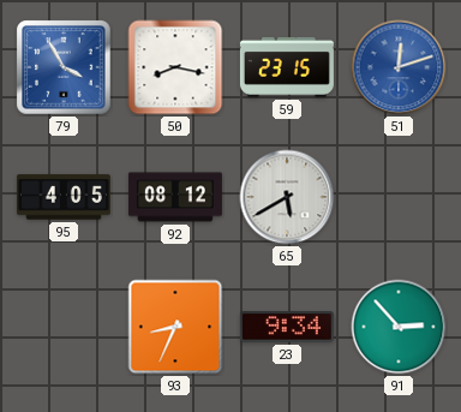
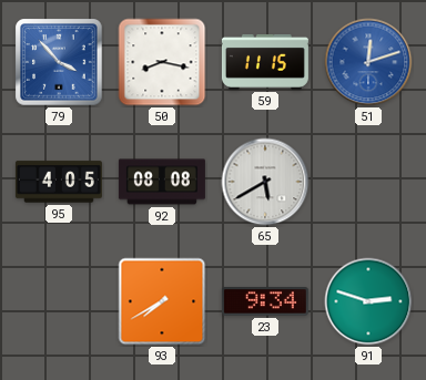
79: 3:55 -> 3:53 (59, 62)
59: 23:15 -> 11:15 (265, 62)
92: 08:12 -> 08:08 (162, 182)
93: 8:34 -> 7:40 (162, 301)
91: 2:53 -> 2:48 (368, 301)
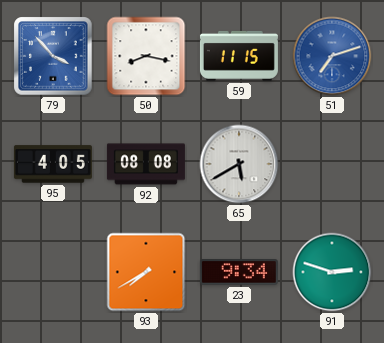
51: 12:12 -> 7:12 (332, 56)
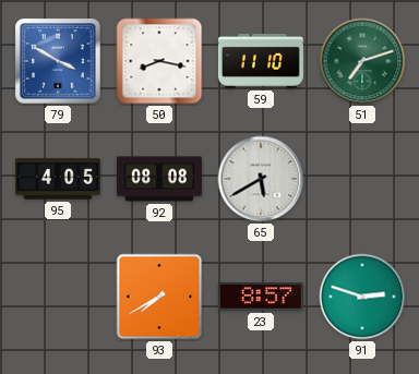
79: 3:53 -> 3:50 (58, 61)
59: 11:15 -> 11:10 (261, 61)
51 dial: blue -> green (362, 61)
23: 9:34 -> 8:57 (261, 297)
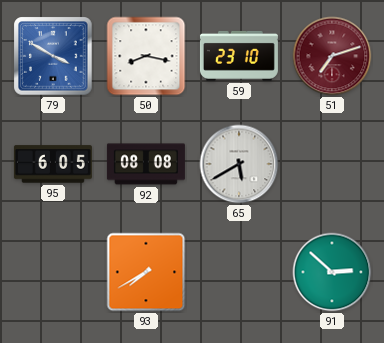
59: 11:10 -> 23:10 (239, 56)
51 dial: green -> burgundy (332, 56)
95: 4:05 -> 6:05 (53, 164)
23: 8:57 -> none (261, 297)
91: 2:48 -> 2:52 (332, 272)
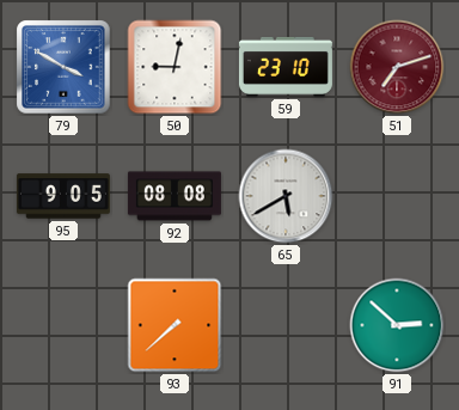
50: 8:17 -> 9:02 (175, 67)
95: 6:05 -> 9:05 (63, 196)
93: 7:40 -> 7:38 (175, 325)
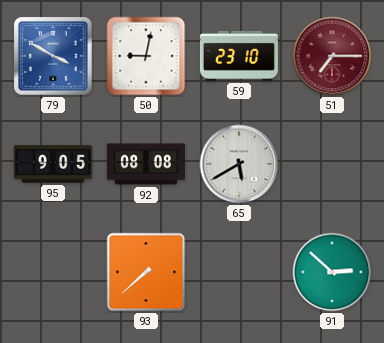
51: 7:12 -> 7:15 (332, 56)
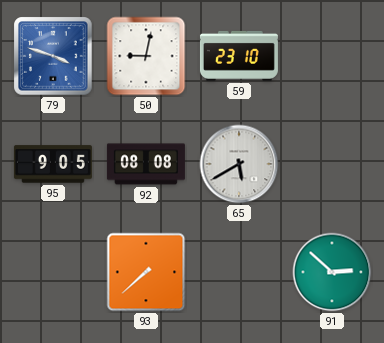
79: 3:50 -> 3:48 (53, 56)
51: 7:15 -> none (332, 56)
